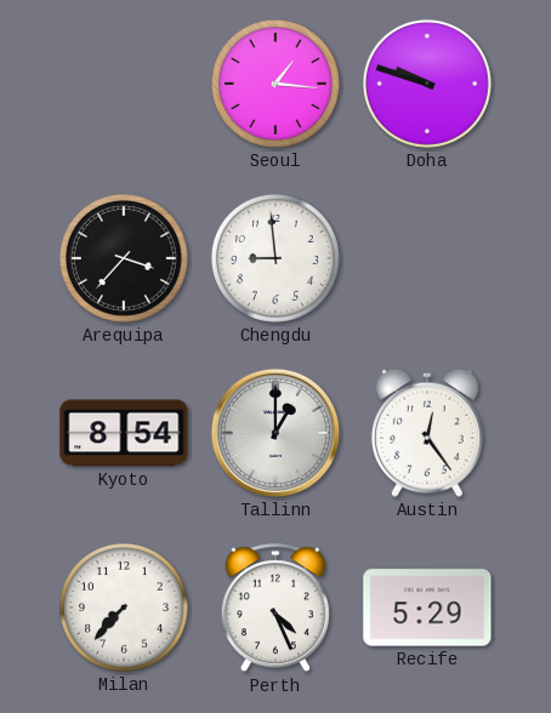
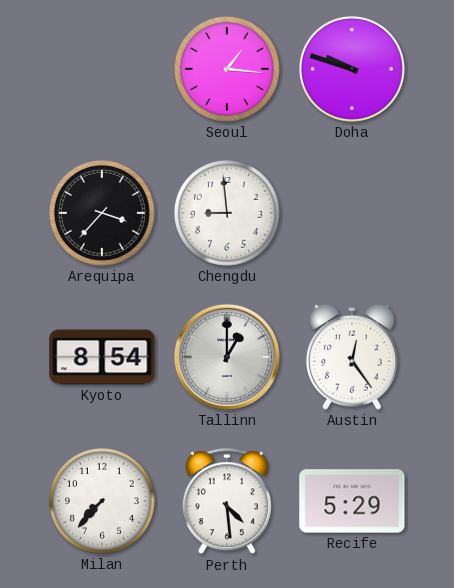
Perth: 4:26 -> 4:29 (227, 502)
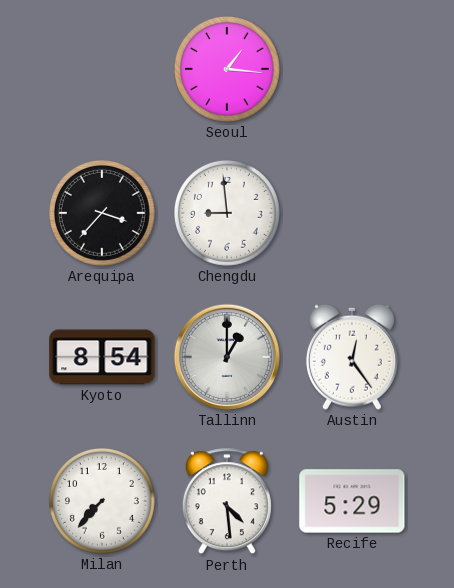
Doha: 9:48 -> none (353, 70)
